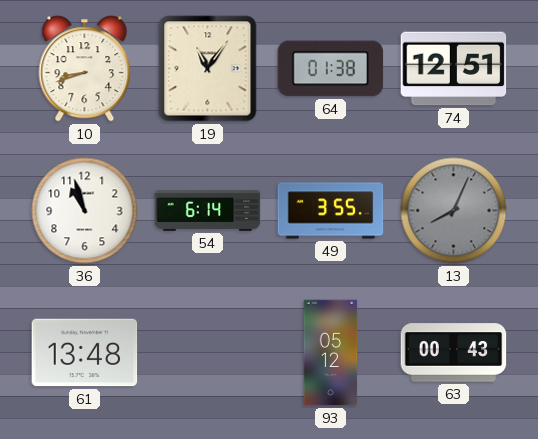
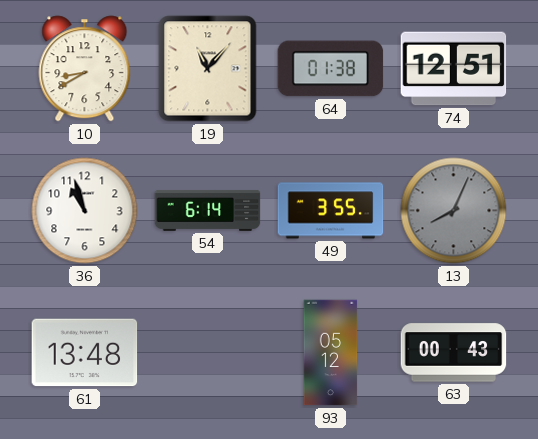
10: 8:42 -> 8:40 (85, 69)
19: 11:06 -> 11:07 (208, 69)
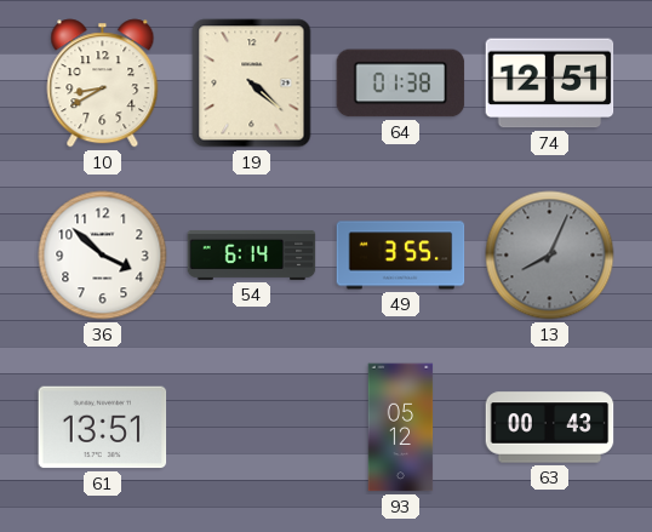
19: 11:07 -> 4:22 (252, 84)
36: 10:57 -> 3:52 (103, 256)
61: 13:48 -> 13:51 (103, 428)
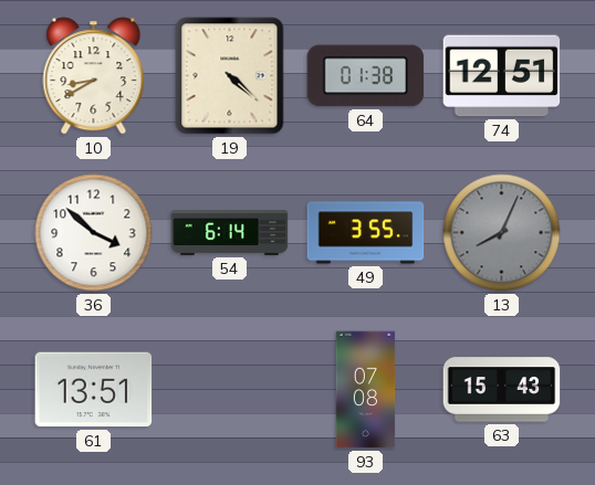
93: 05:12 -> 07:08 (366, 390)
63: 00:43 -> 15:43 (502, 390)
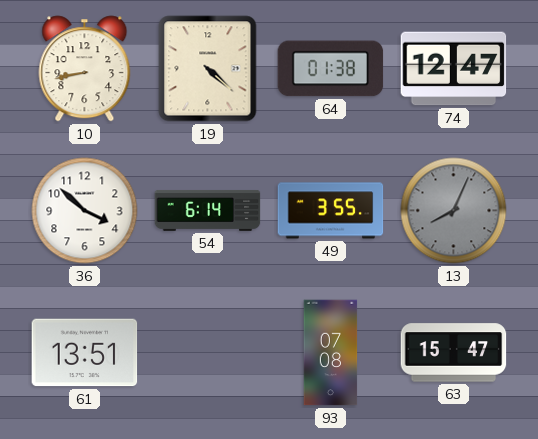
10: 8:40 -> 8:43 (85, 69)
74: 12:51 -> 12:47 (454, 69)
63: 15:43 -> 15:47 (454, 353)
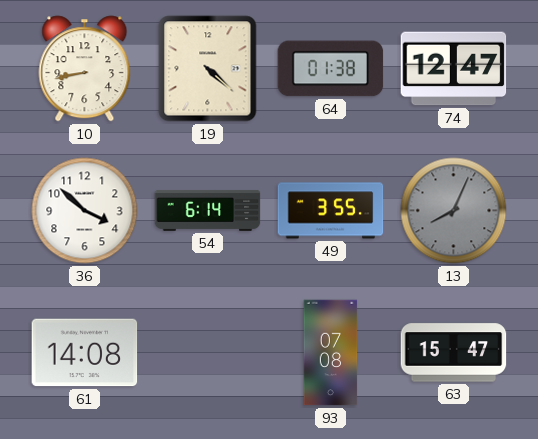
61: 13:51 -> 14:08 (85, 353)
